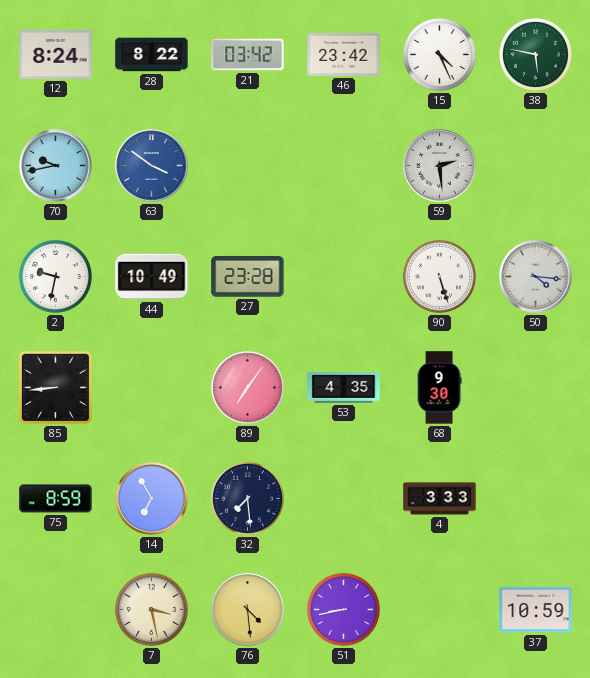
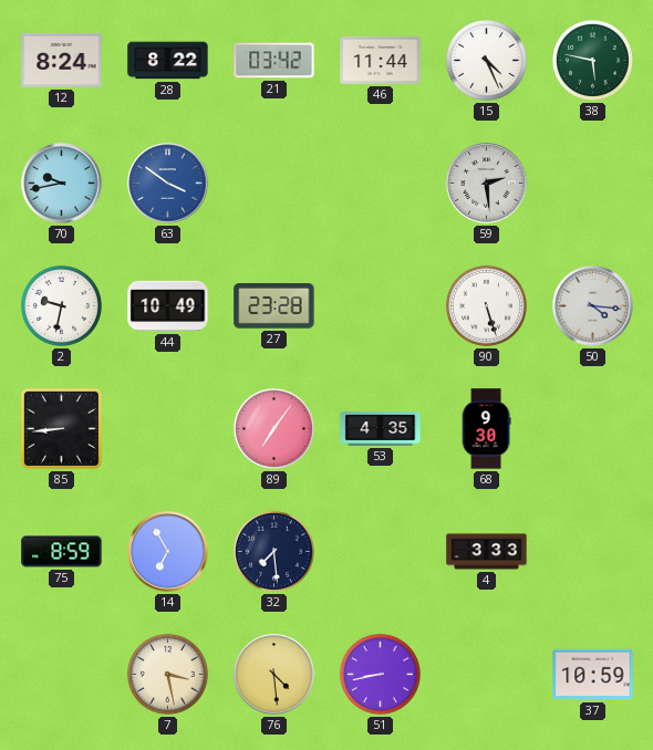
46: 23:42 -> 11:44 (381, 60)
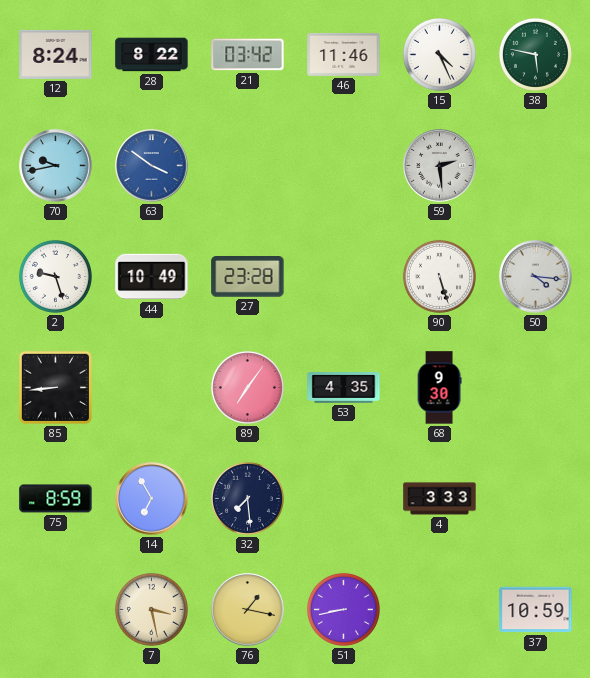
46: 11:44 -> 11:46 (344, 54)
2: 9:32 -> 9:27 (55, 276)
76: 4:29 -> 1:17 (248, 610)
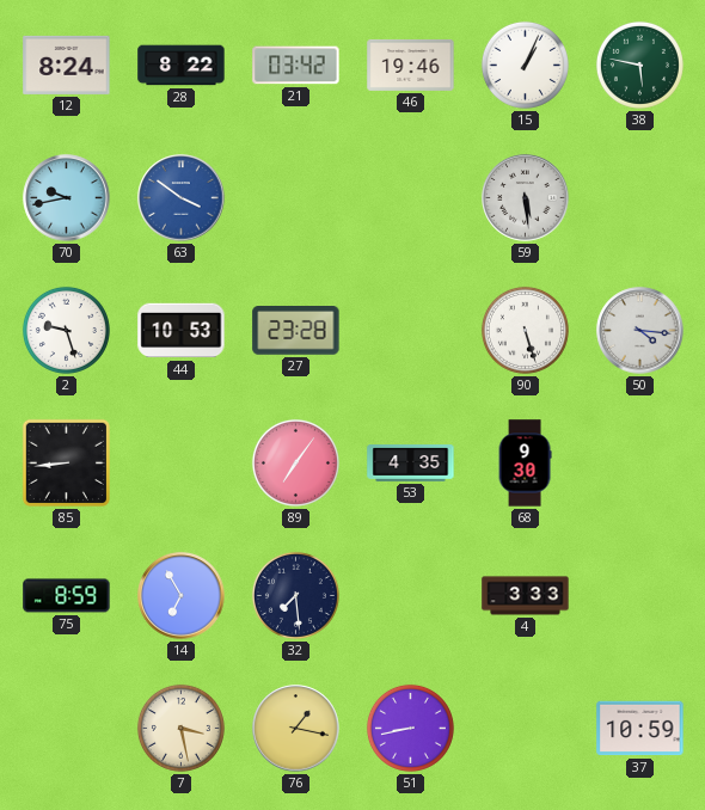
46: 11:46 -> 19:46 (411, 65)
15: 4:26 -> 1:04 (525, 65)
59: 2:29 -> 5:29 (526, 198)
44: 10:49 -> 10:53 (182, 331)
